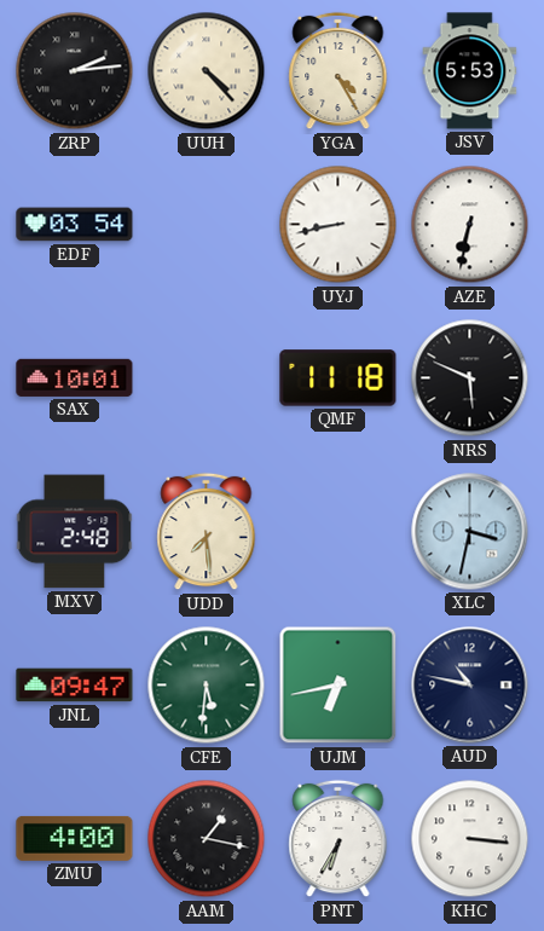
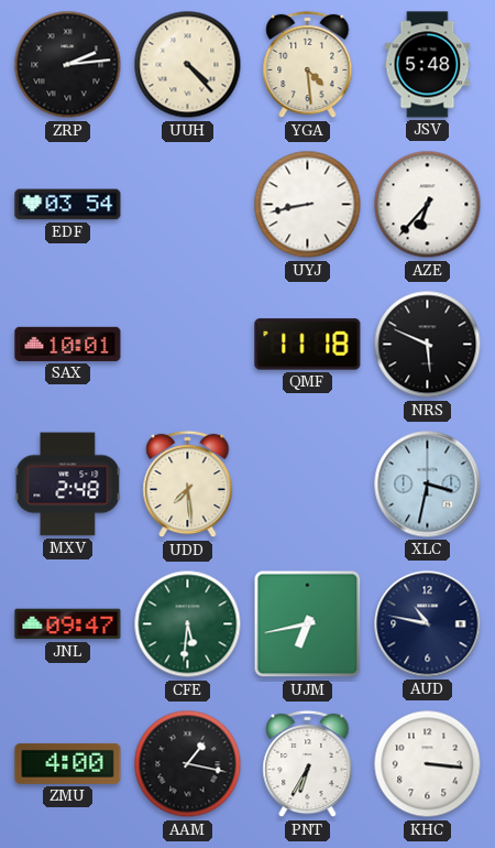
YGA: 4:25 -> 4:29 (308, 65)
JSV: 5:53 -> 5:48 (428, 65)
AZE: 6:32 -> 6:37 (428, 205)
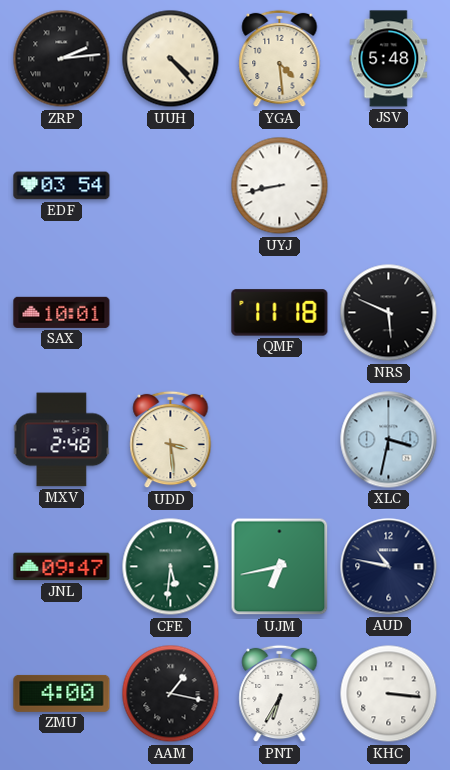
AZE: 6:37 -> none (428, 205)
UDD: 7:29 -> 3:29 (171, 440)
